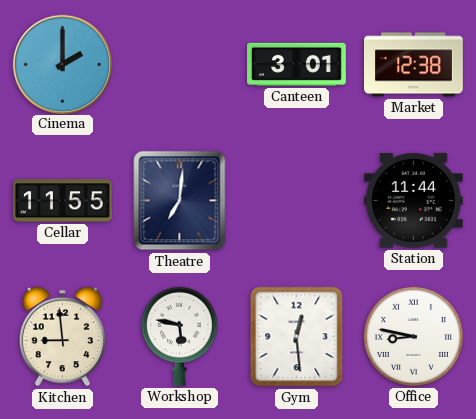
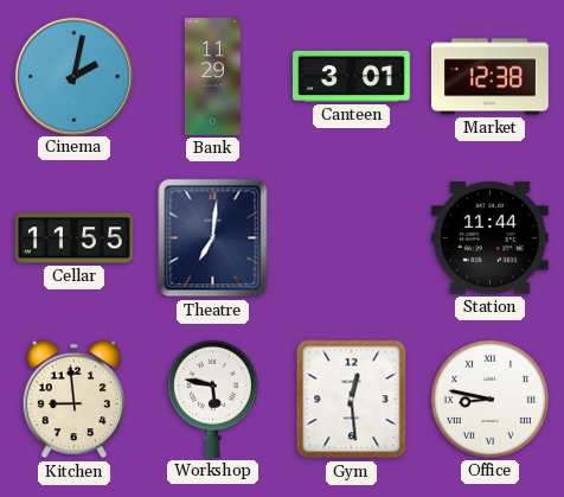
Cinema: 2:00 -> 2:02 (73, 76)
Bank: none -> 11:29 (212, 77)
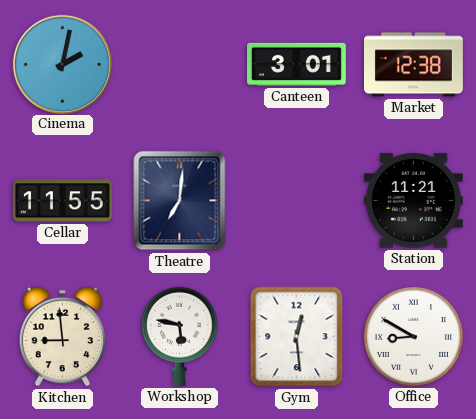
Bank: 11:29 -> none (212, 77)
Station: 11:44 -> 11:21 (413, 201)
Office: 8:47 -> 8:50 (413, 336)
